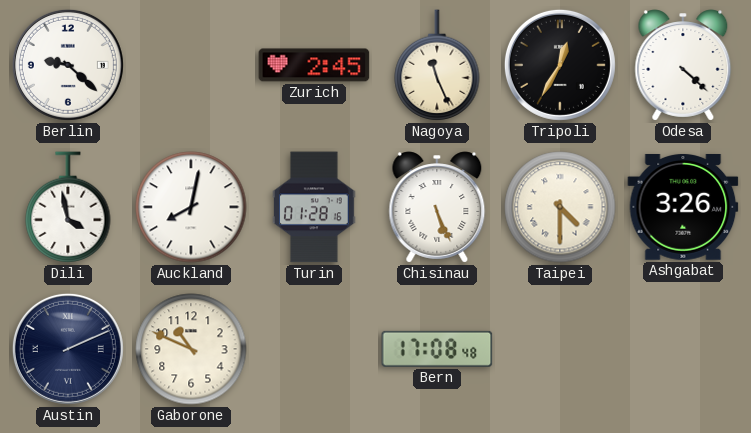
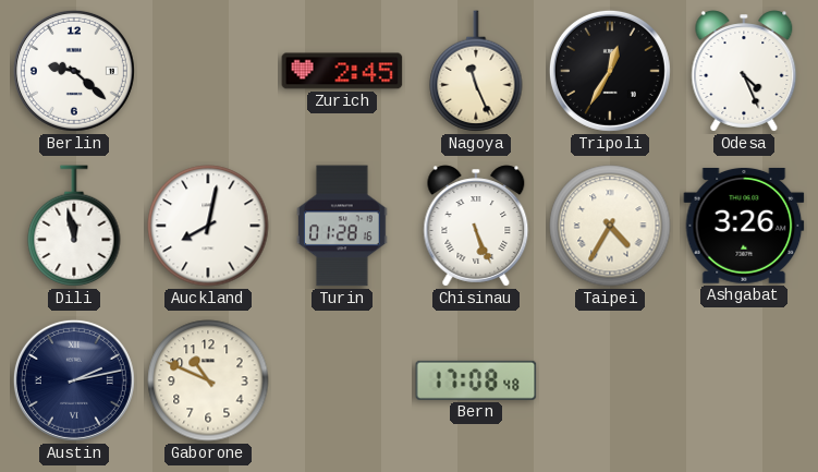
Odesa: 4:22 -> 4:26 (744, 71)
Dili: 3:58 -> 11:58 (74, 227)
Taipei: 4:30 -> 4:35 (610, 226)
Austin: 2:11 -> 2:13 (74, 380)
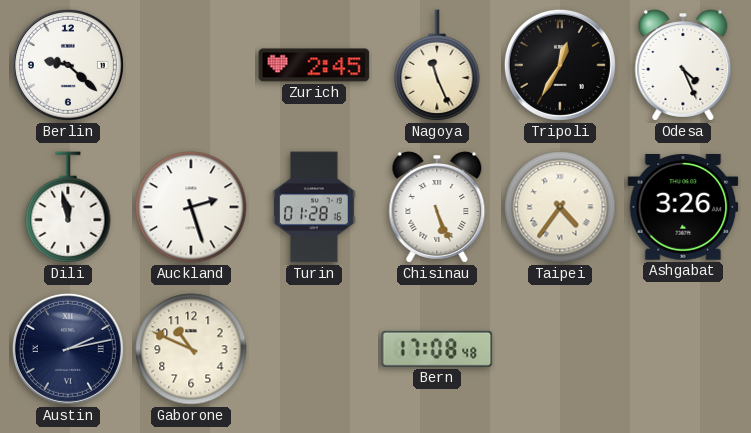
Auckland: 8:02 -> 2:27 (191, 207)
Taipei: 4:35 -> 4:36 (560, 207)
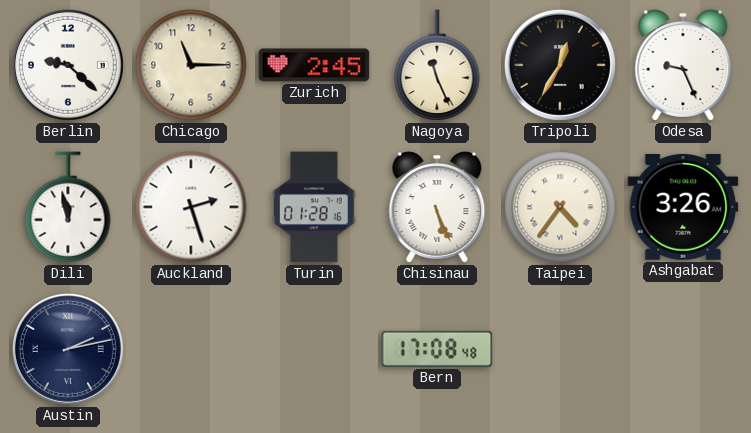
Chicago: none -> 11:15 (191, 65)
Odesa: 4:26 -> 9:26 (683, 65)
Gaborone: 10:49 -> none (191, 349)
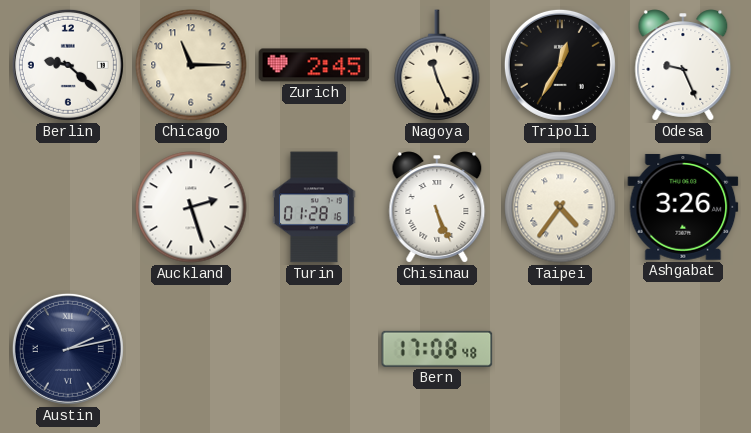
Dili: 11:58 -> none (68, 208)
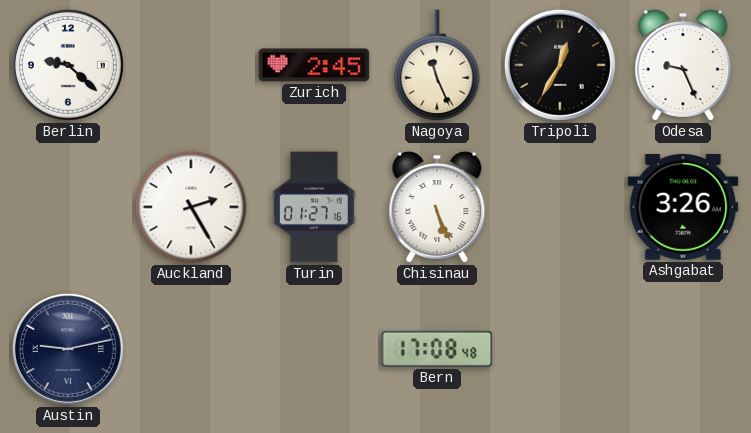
Chicago: 11:15 -> none (191, 65)
Auckland: 2:27 -> 2:25 (191, 207)
Turin: 01:28 -> 01:27 (314, 207)
Taipei: 4:36 -> none (560, 207)
Austin: 2:13 -> 9:13 (68, 349)
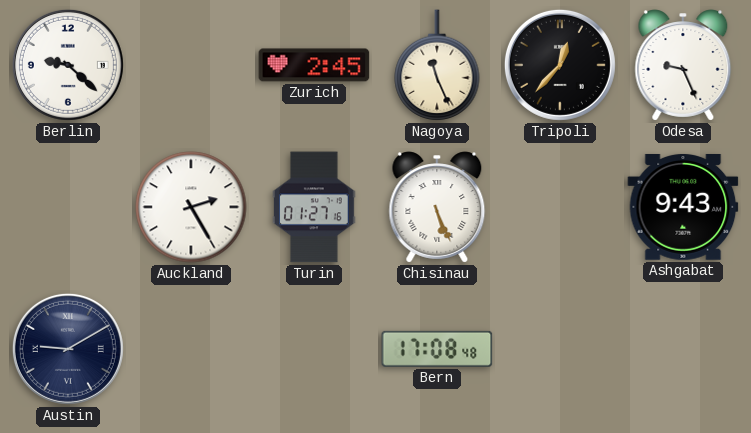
Tripoli: 12:35 -> 12:37 (560, 65)
Ashgabat: 3:26 -> 9:43 (683, 207)
Austin: 9:13 -> 9:10 (68, 349)
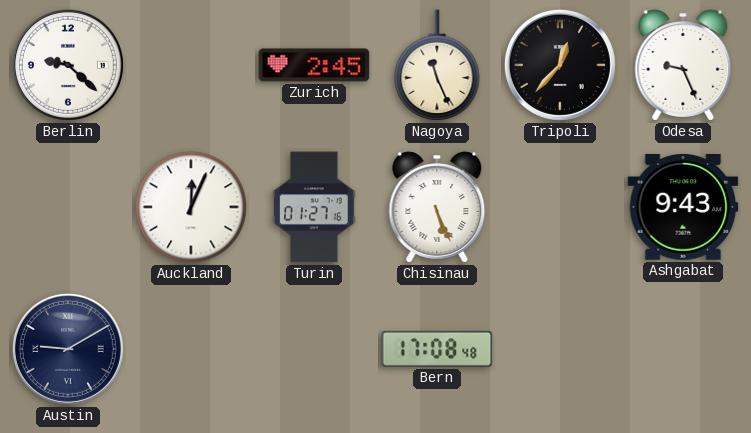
Auckland: 2:25 -> 12:04 (191, 207)
